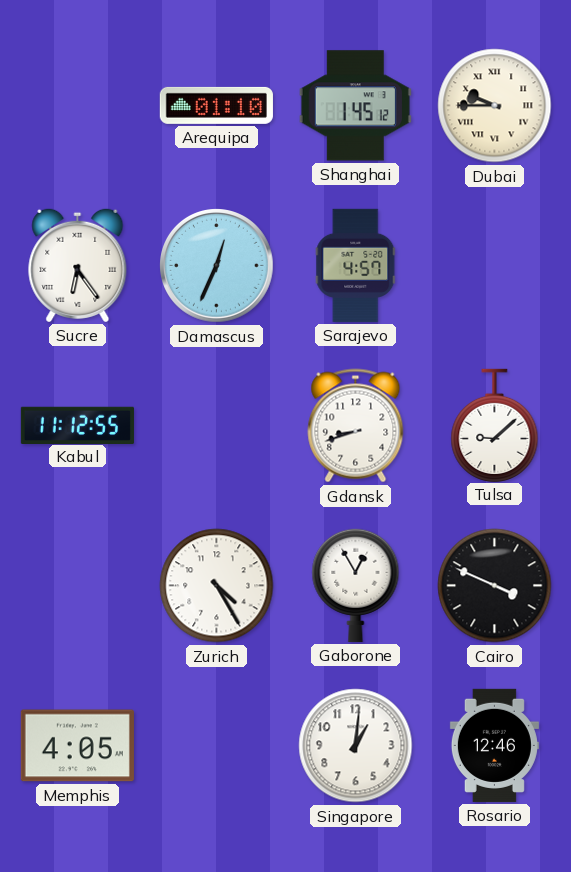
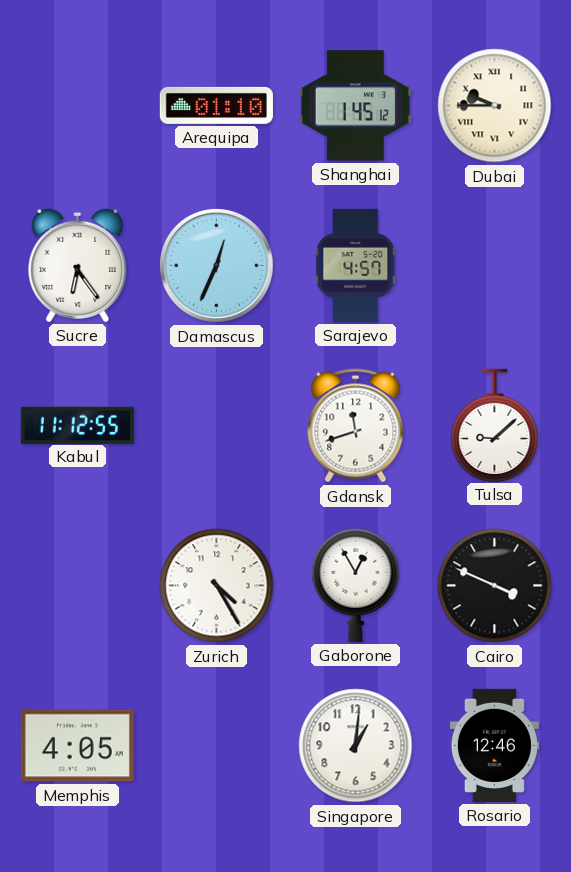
Gdansk: 8:42 -> 11:42 (356, 426)
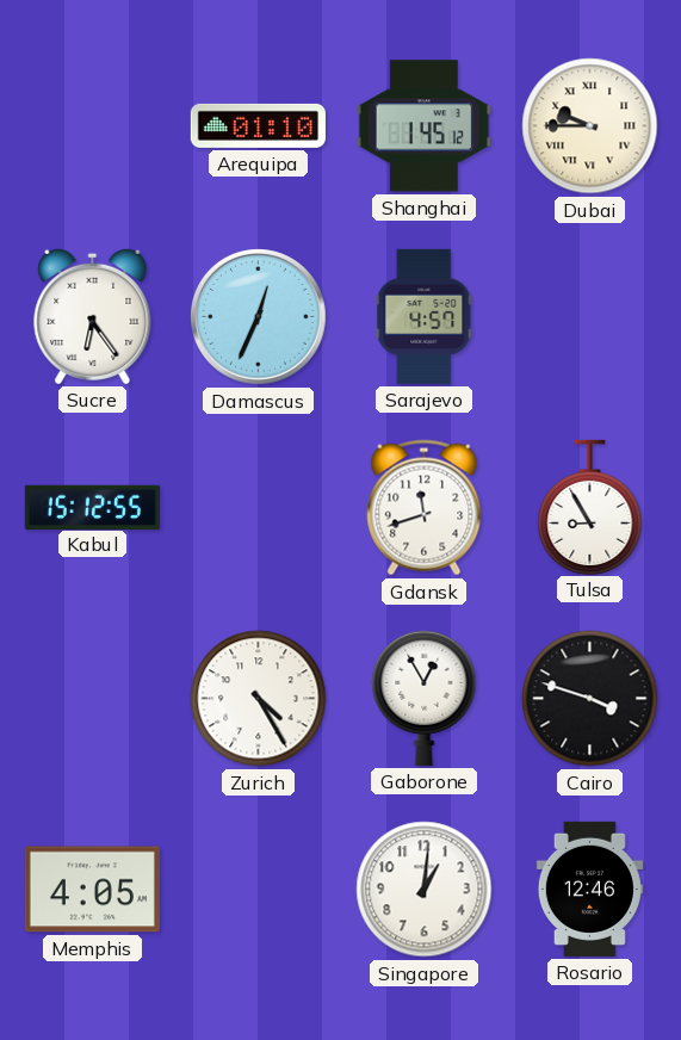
Kabul: 11:12 -> 15:12 (92, 507)
Tulsa: 9:08 -> 8:55 (590, 507)
Cairo: 3:49 -> 3:48 (590, 699)
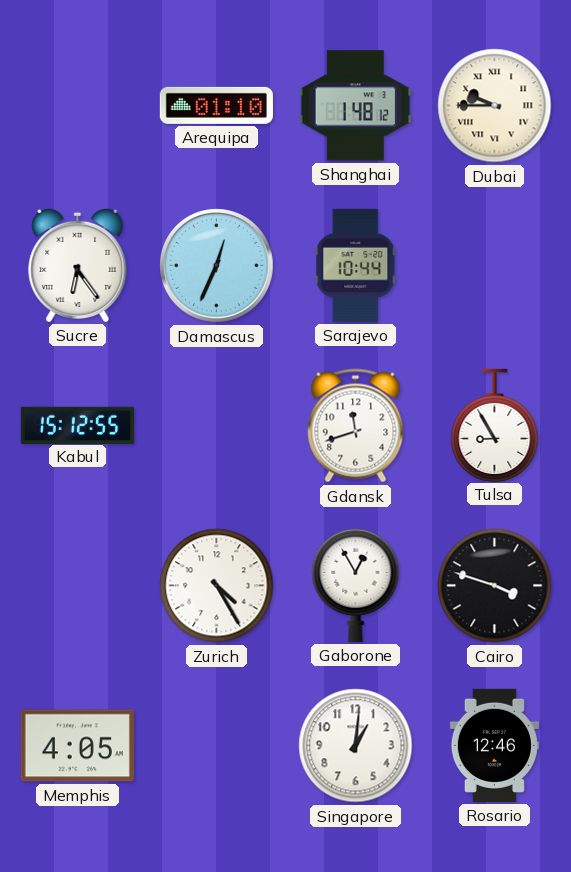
Shanghai: 1:45 -> 1:48 (355, 106)
Sarajevo: 4:57 -> 10:44 (356, 265)
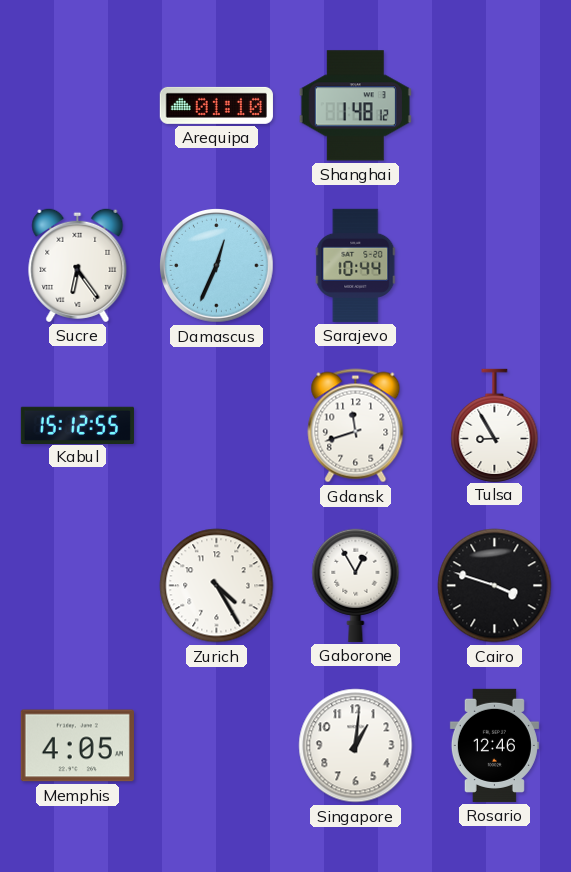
Dubai: 9:45 -> none (495, 106)
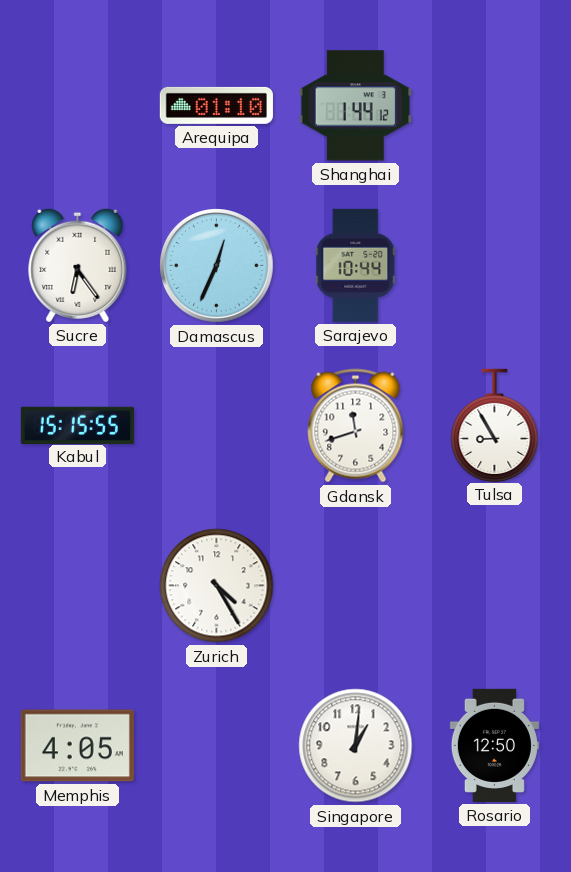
Shanghai: 1:48 -> 1:44 (355, 106)
Kabul: 15:12 -> 15:15 (77, 425)
Gaborone: 12:55 -> none (356, 585)
Cairo: 3:48 -> none (495, 586)
Rosario: 12:46 -> 12:50 (494, 745)
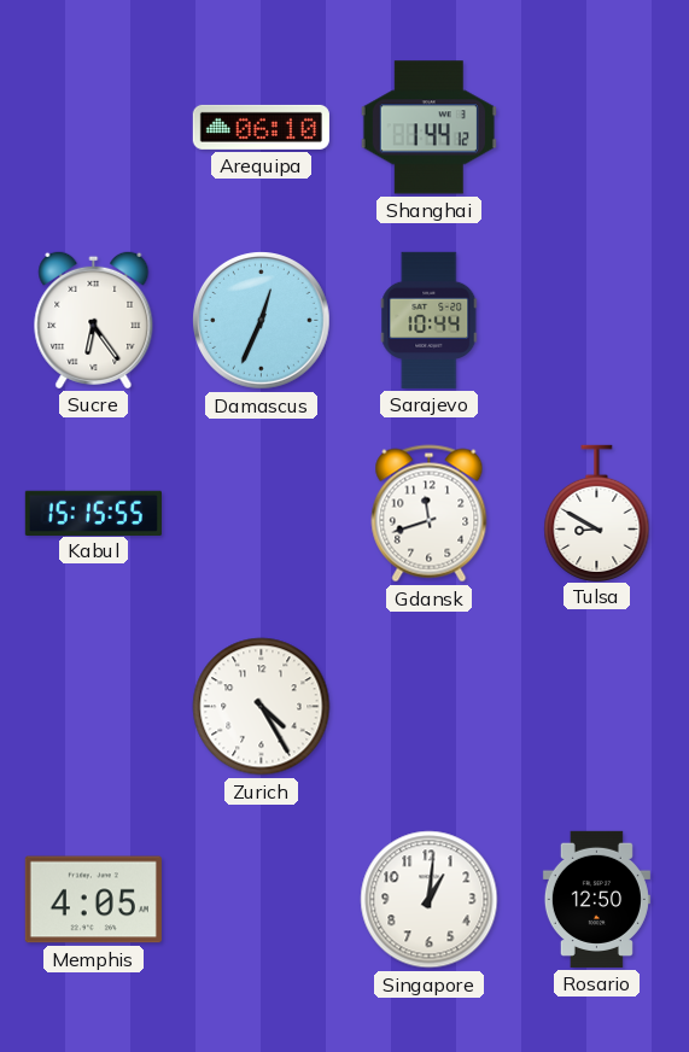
Arequipa: 01:10 -> 06:10 (261, 127)
Tulsa: 8:55 -> 8:50 (597, 513)
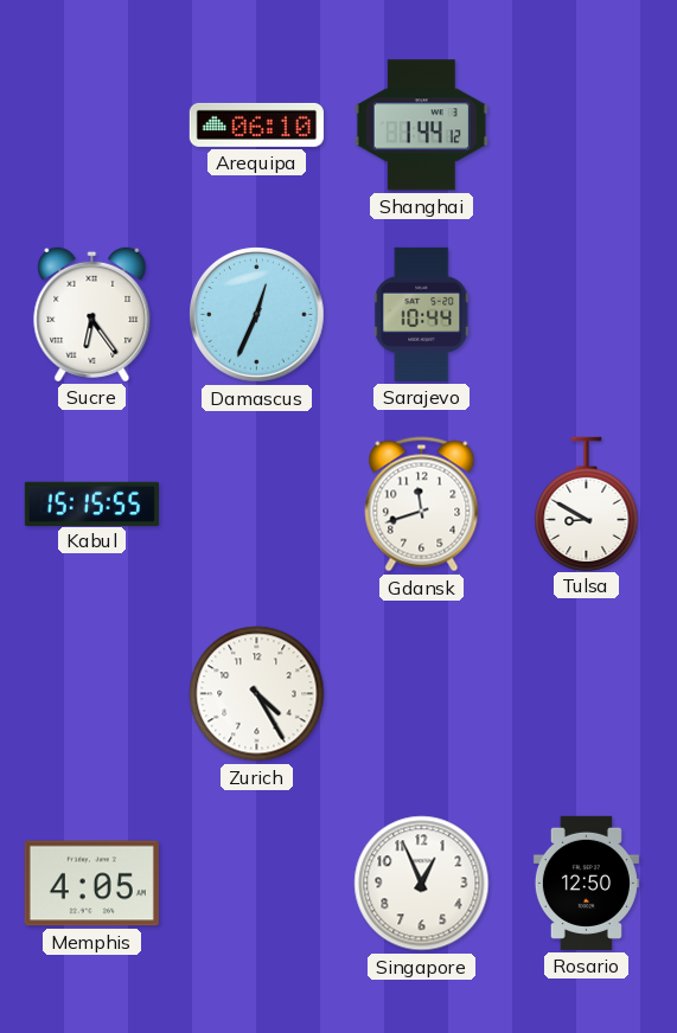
Singapore: 1:01 -> 12:56 (422, 884)
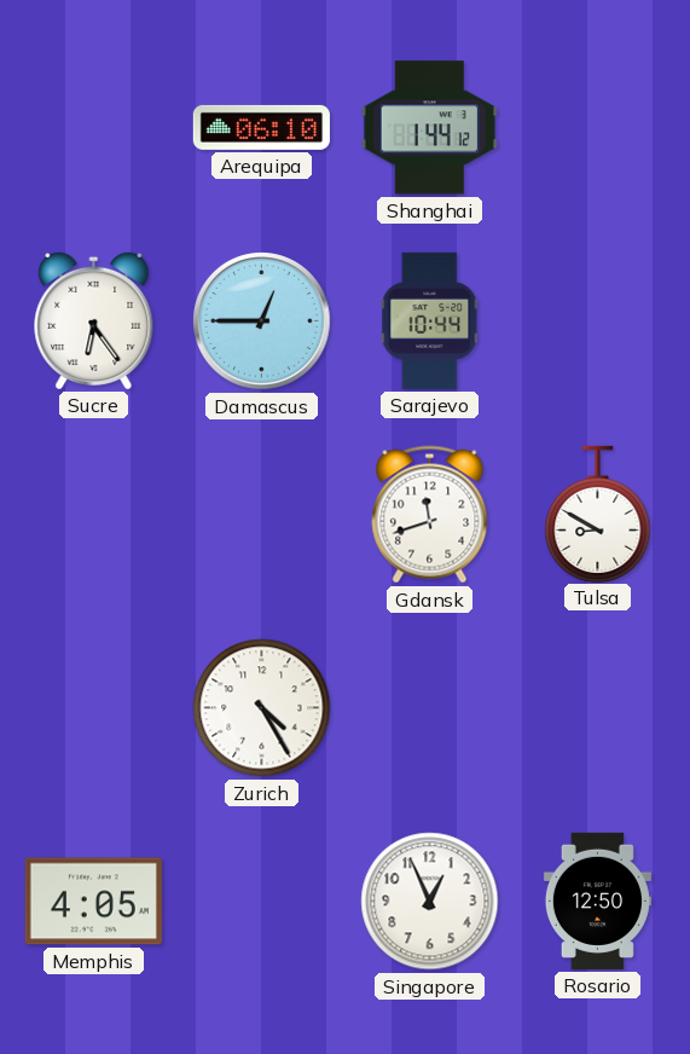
Damascus: 12:34 -> 12:45 (262, 322)
Kabul: 15:15 -> none (91, 503)
